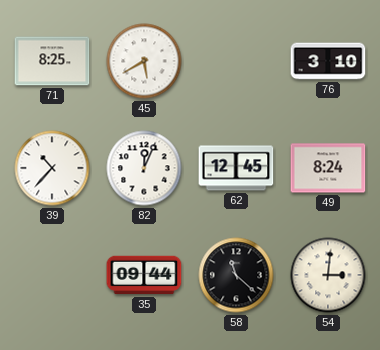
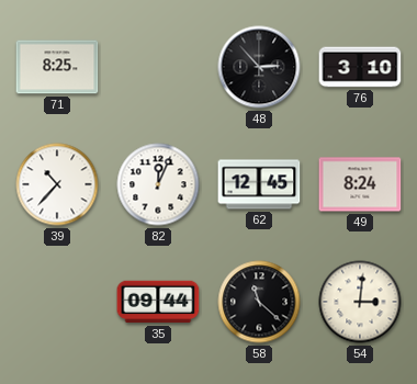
45: 5:40 -> none (144, 61)
48: none -> 2:53 (259, 67)
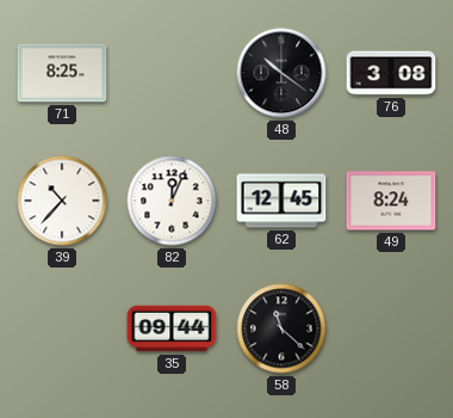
48: 2:53 -> 10:21 (281, 73)
76: 3:10 -> 3:08 (391, 73)
54: 3:01 -> none (360, 302)
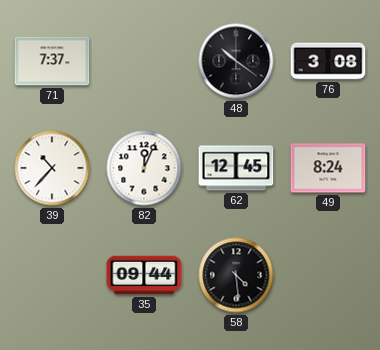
71: 8:25 -> 7:37 (52, 61)
58: 11:22 -> 4:29 (236, 275)
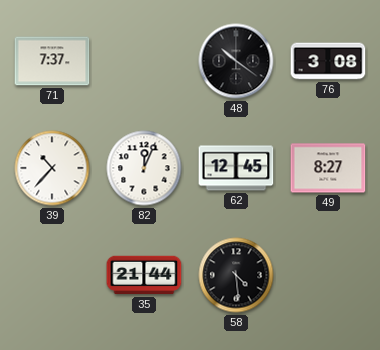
49: 8:24 -> 8:27 (328, 168)
35: 09:44 -> 21:44 (144, 275)
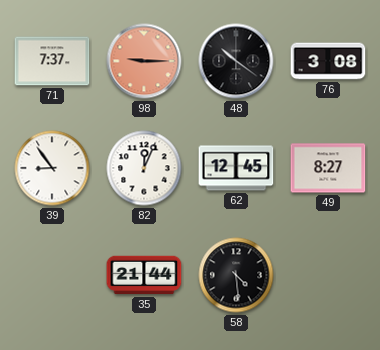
98: none -> 9:15 (144, 61)
39: 10:37 -> 8:54 (52, 168)
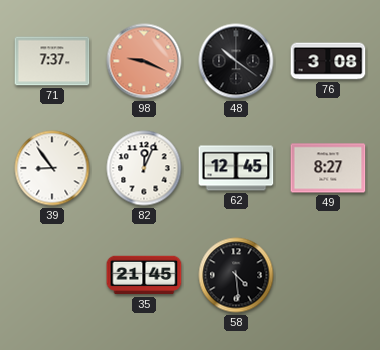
98: 9:15 -> 9:19 (144, 61)
35: 21:44 -> 21:45 (144, 275)
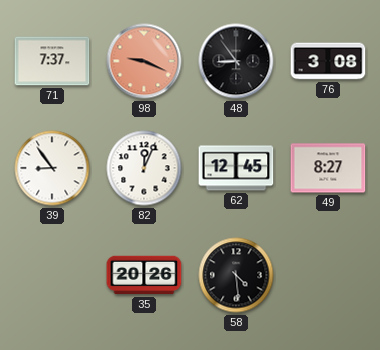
48: 10:21 -> 8:54 (236, 61)
35: 21:45 -> 20:26 (144, 275)
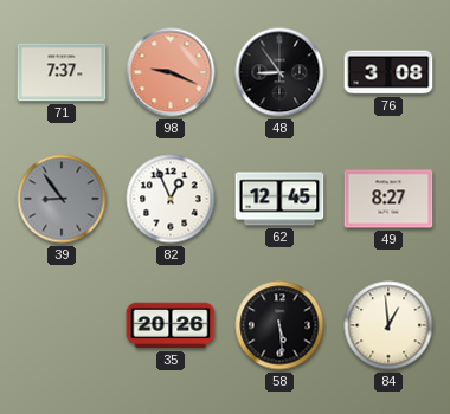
39 dial: white -> grey (62, 199)
82: 12:04 -> 12:56 (171, 199)
58: 4:29 -> 5:29 (279, 325)
84: none -> 12:59 (388, 325)
